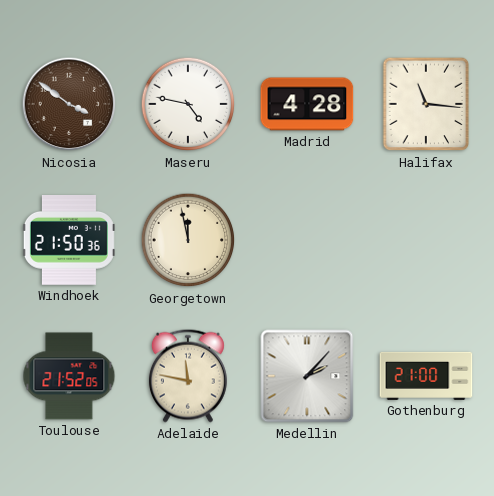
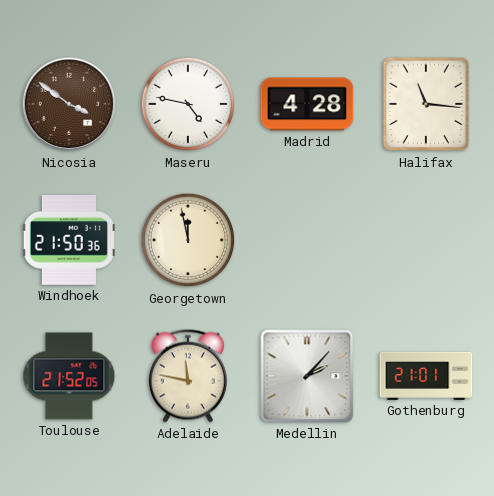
Gothenburg: 21:00 -> 21:01 (426, 376)
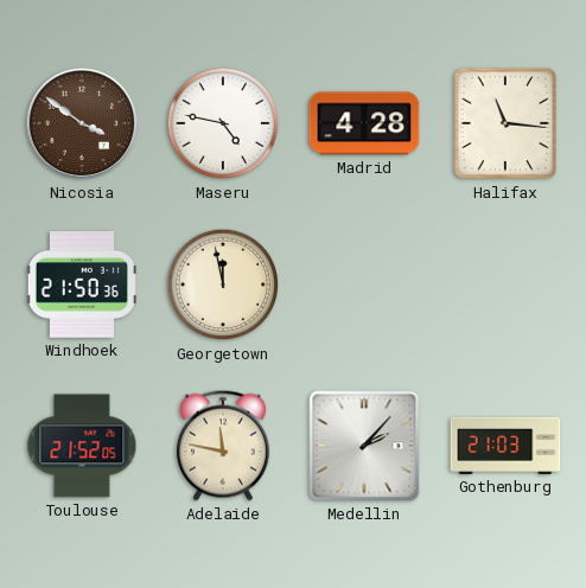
Gothenburg: 21:01 -> 21:03 (505, 446)
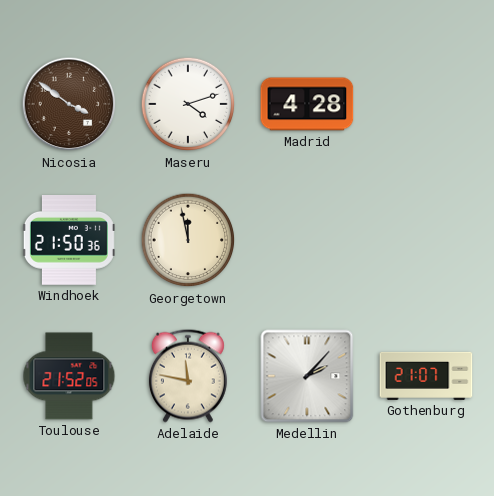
Maseru: 4:47 -> 4:12 (188, 104)
Halifax: 11:16 -> none (505, 123)
Gothenburg: 21:03 -> 21:07 (426, 376)
